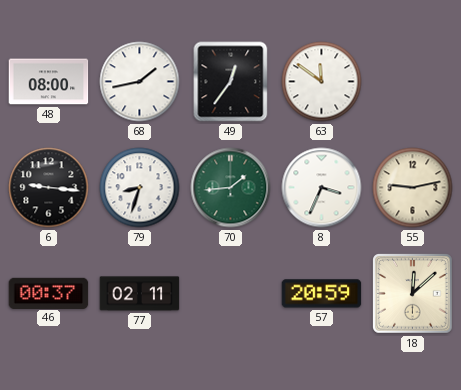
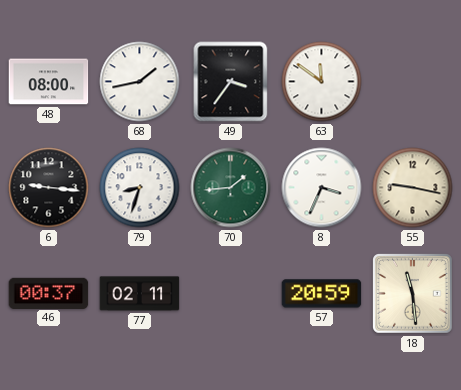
49: 12:36 -> 3:36 (231, 82)
55: 9:13 -> 9:17 (413, 188)
18: 12:08 -> 11:29 (413, 294)
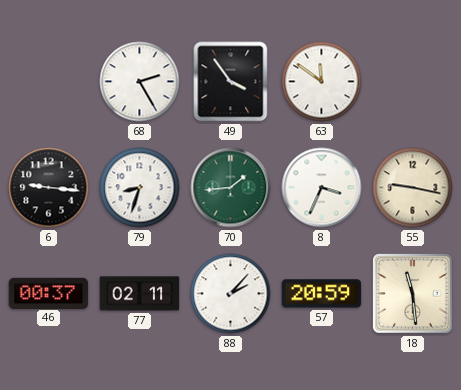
48: 08:00 -> none (49, 82)
68: 1:43 -> 2:25 (140, 82)
49: 3:36 -> 3:54 (231, 82)
88: none -> 2:07 (231, 294)
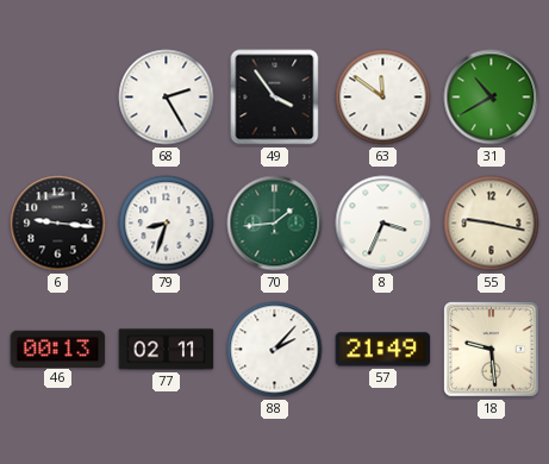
31: none -> 10:40 (492, 98)
46: 00:37 -> 00:13 (58, 349)
57: 20:59 -> 21:49 (383, 350)
18: 11:29 -> 9:29 (492, 350)
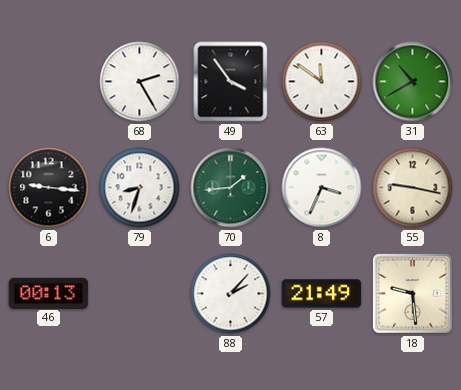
77: 02:11 -> none (167, 350)
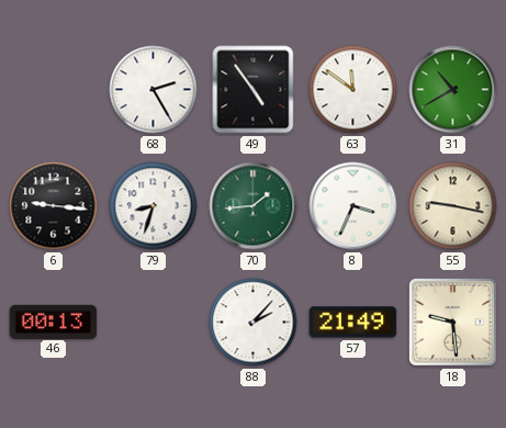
49: 3:54 -> 4:54 (254, 90)
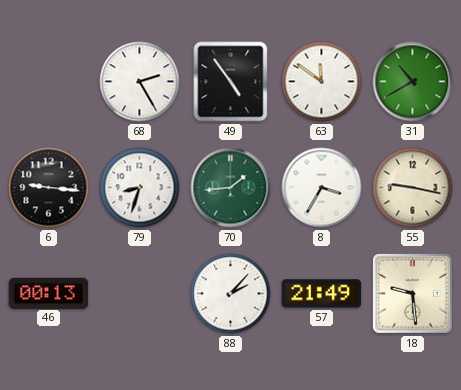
8: 3:34 -> 3:35 (322, 188)
